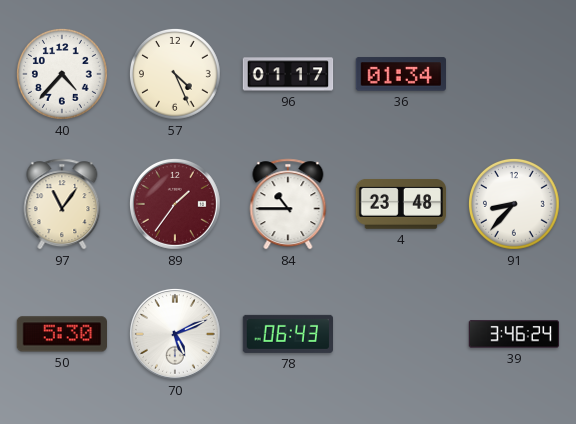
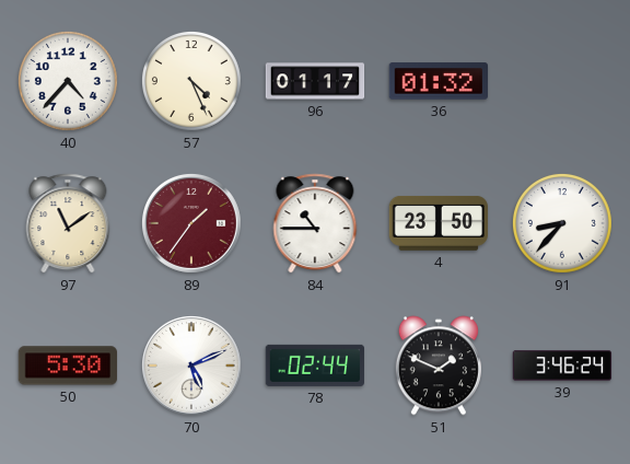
36: 01:34 -> 01:32 (437, 81)
97: 11:06 -> 11:09 (68, 223)
4: 23:48 -> 23:50 (437, 224)
78: 06:43 -> 02:44 (315, 366)
51: none -> 1:49 (439, 366)
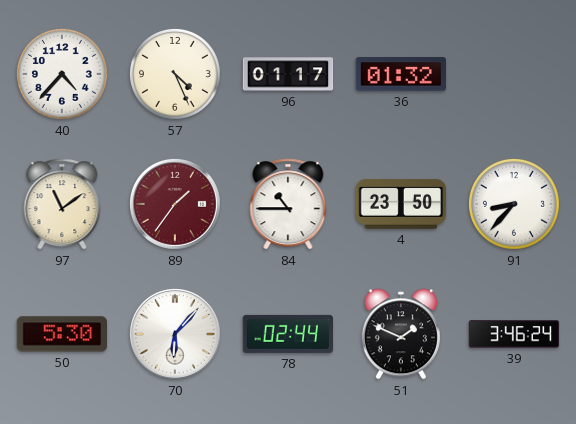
70: 5:11 -> 6:07 (175, 334)
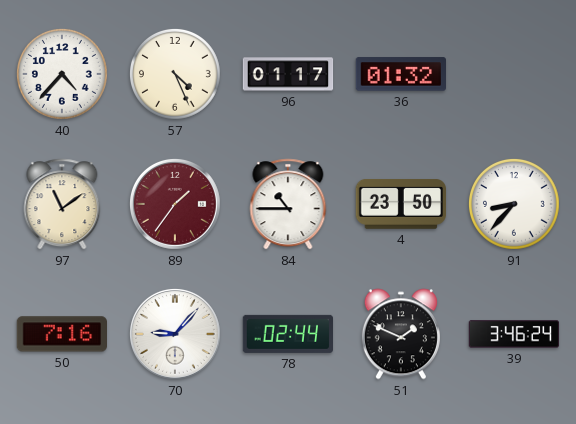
50: 5:30 -> 7:16 (61, 334)
70: 6:07 -> 9:07 (175, 334)
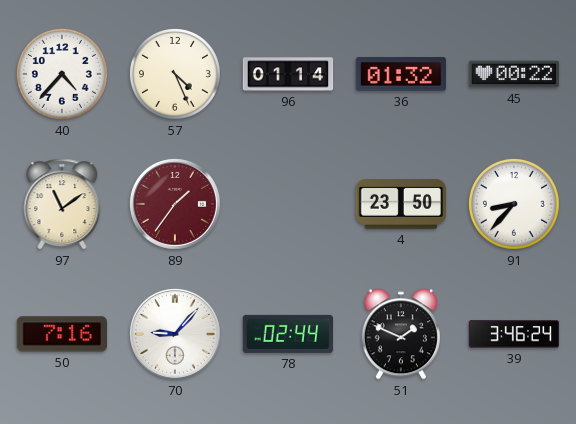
96: 01:17 -> 01:14 (288, 74)
45: none -> 00:22 (514, 74)
84: 10:45 -> none (288, 204)
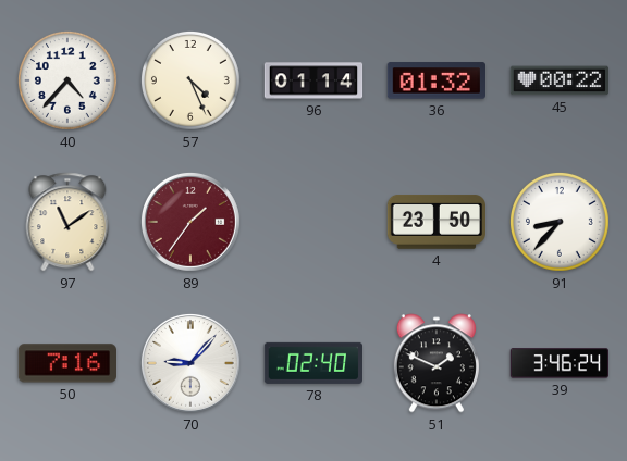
78: 02:44 -> 02:40 (313, 363)
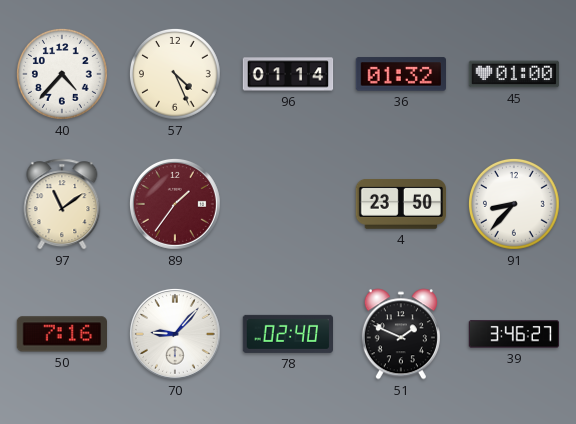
45: 00:22 -> 01:00 (514, 74)
39: 3:46:24 -> 3:46:27 (514, 334)
